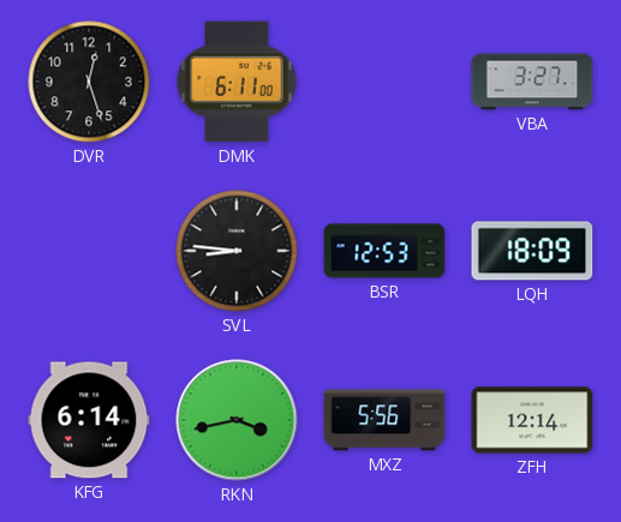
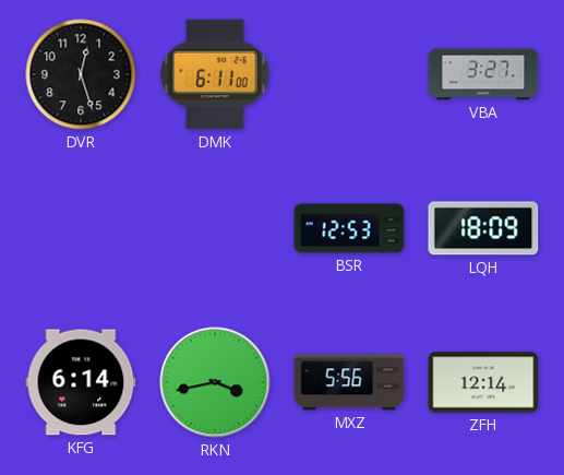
SVL: 8:46 -> none (237, 251)
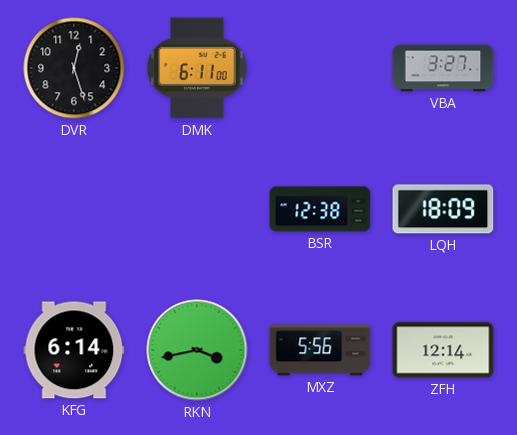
BSR: 12:53 -> 12:38 (320, 209)
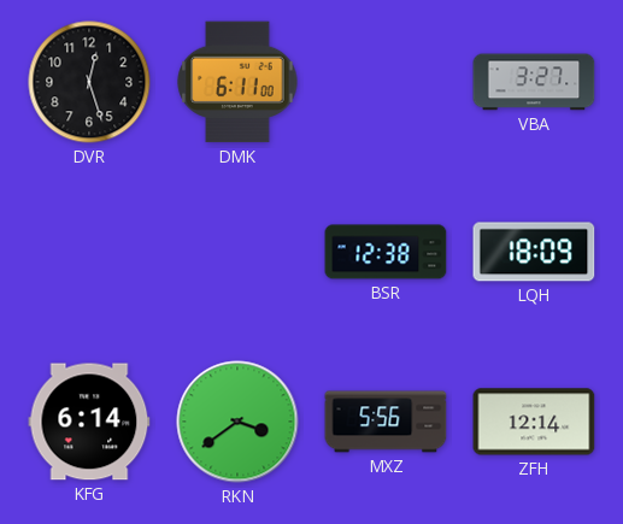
RKN: 3:43 -> 3:39 (237, 422)
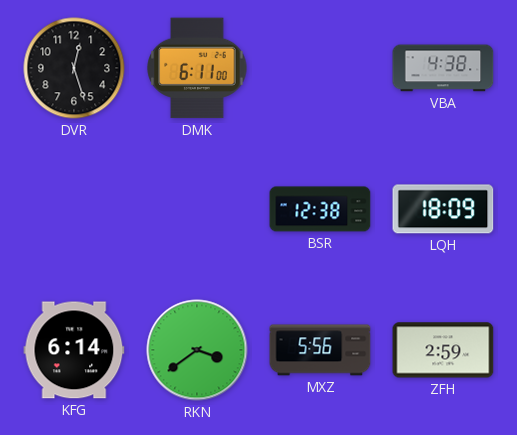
VBA: 3:27 -> 4:38 (443, 68)
ZFH: 12:14 -> 2:59 (443, 350)
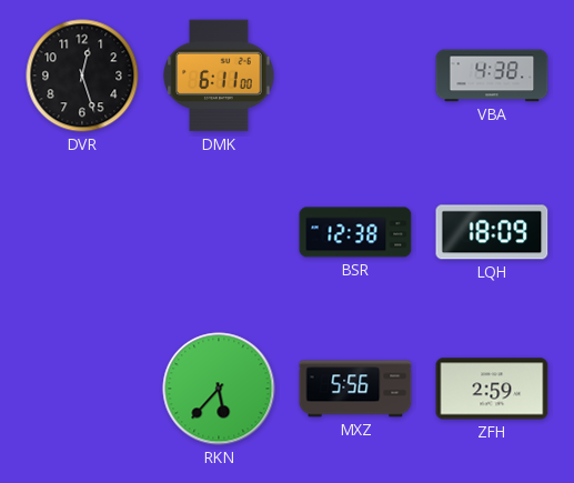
KFG: 6:14 -> none (74, 350)
RKN: 3:39 -> 5:37 (219, 389)
